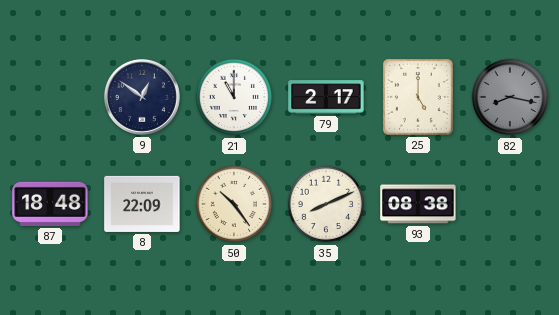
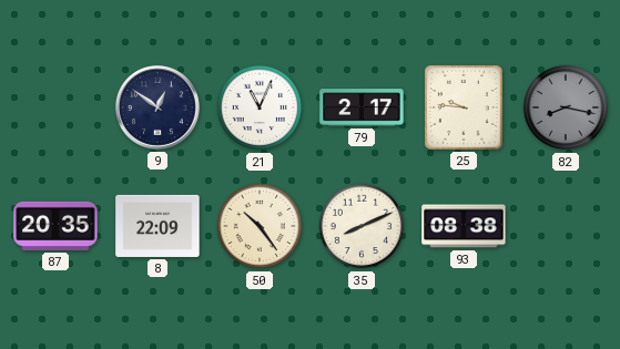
21: 11:00 -> 11:04 (260, 107)
25: 5:00 -> 9:46 (464, 107)
87: 18:48 -> 20:35 (55, 226)
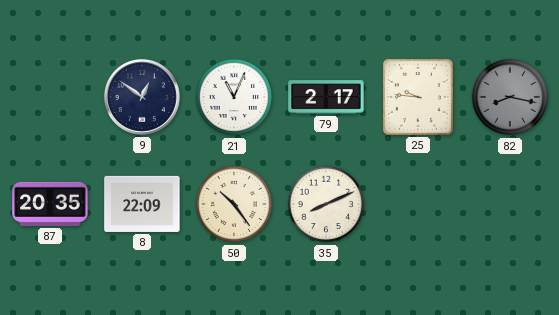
93: 08:38 -> none (464, 226)
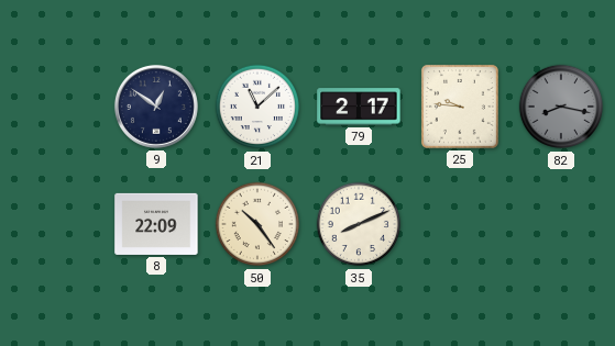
21: 11:04 -> 11:08 (257, 107)
87: 20:35 -> none (50, 204)
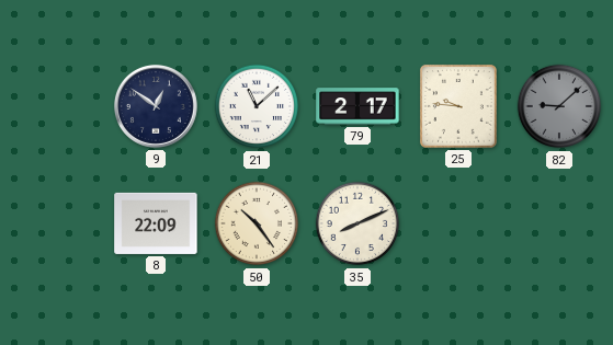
82: 8:17 -> 9:08 (559, 106)
